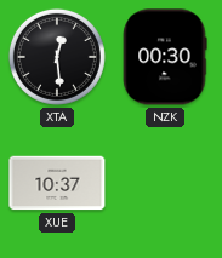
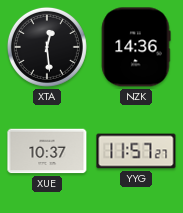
NZK: 00:30 -> 14:36 (136, 47)
YYG: none -> 11:57 (136, 151)
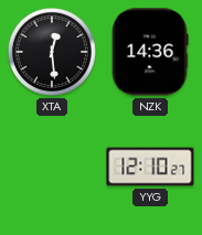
XUE: 10:37 -> none (47, 151)
YYG: 11:57 -> 12:10 (150, 167)
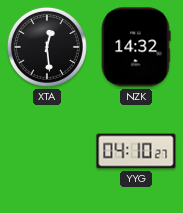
NZK: 14:36 -> 14:32 (136, 47)
YYG: 12:10 -> 04:10 (136, 151)
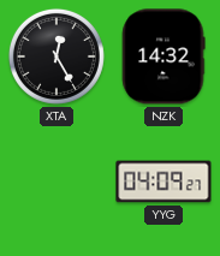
XTA: 12:29 -> 12:25 (57, 56)
YYG: 04:10 -> 04:09 (163, 181)
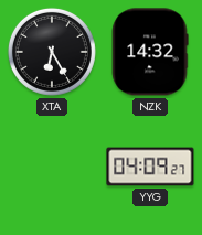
XTA: 12:25 -> 6:25 (52, 52)
